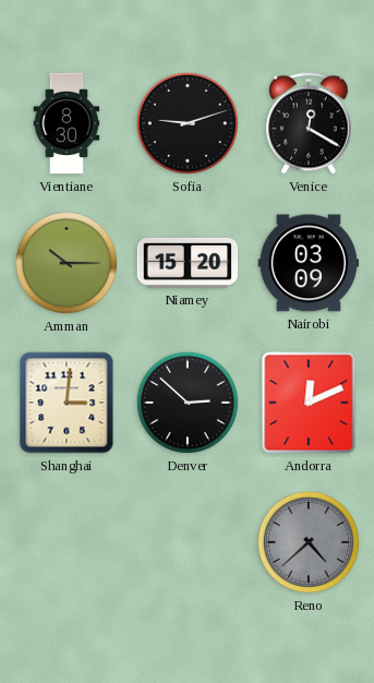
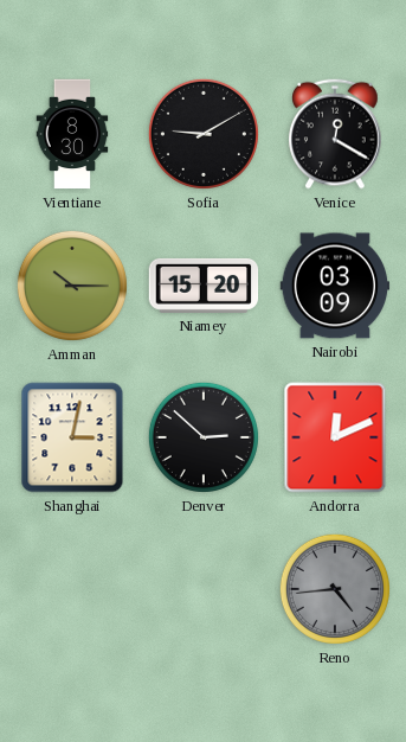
Sofia: 9:12 -> 9:10 (204, 134)
Shanghai: 3:01 -> 3:02 (72, 437)
Reno: 4:38 -> 4:44 (335, 589)
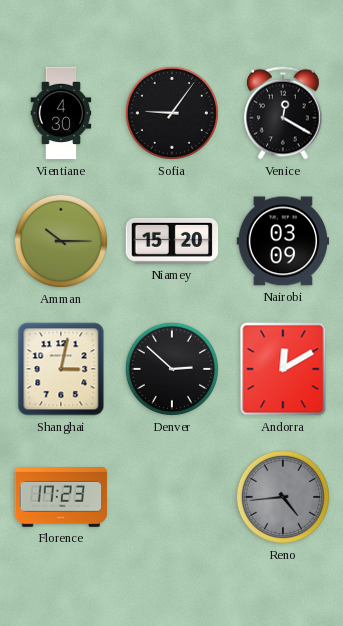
Vientiane: 8:30 -> 4:30 (61, 113)
Sofia: 9:10 -> 9:06 (172, 113)
Andorra: 12:11 -> 12:10 (283, 369)
Florence: none -> 17:23 (61, 498)
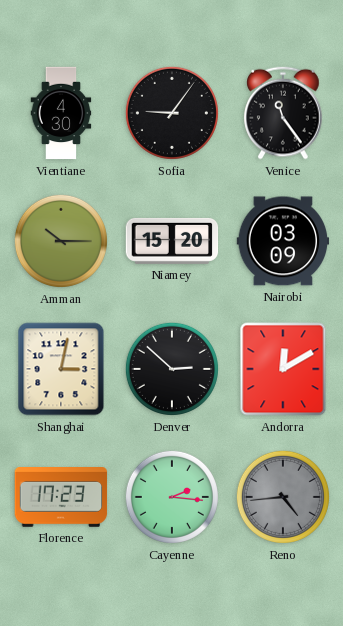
Venice: 12:20 -> 11:24 (283, 113)
Cayenne: none -> 2:16 (172, 497)
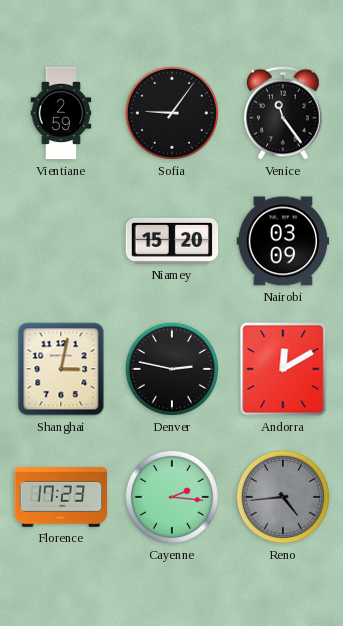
Vientiane: 4:30 -> 2:59 (61, 113)
Amman: 10:15 -> none (61, 241)
Denver: 2:52 -> 2:47 (172, 369)
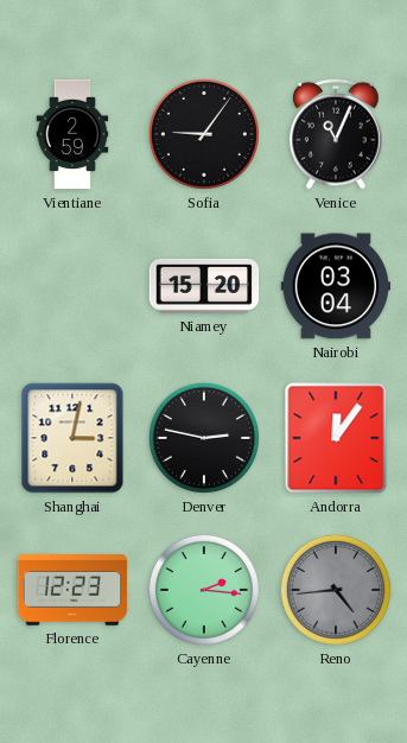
Venice: 11:24 -> 11:04 (336, 134)
Nairobi: 03:09 -> 03:04 (336, 286)
Andorra: 12:10 -> 12:06 (336, 438)
Florence: 17:23 -> 12:23 (72, 591)
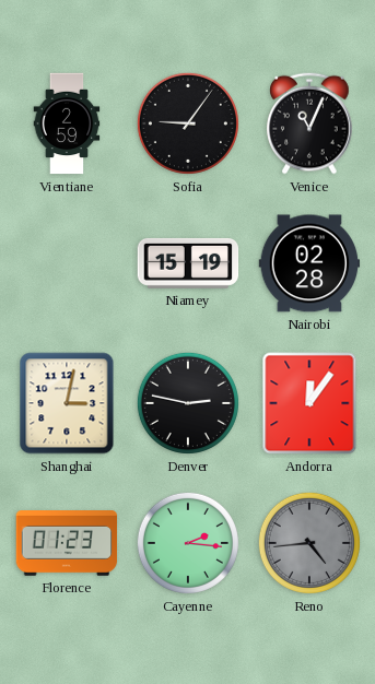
Niamey: 15:20 -> 15:19 (188, 263)
Nairobi: 03:04 -> 02:28 (309, 263)
Florence: 12:23 -> 01:23 (67, 544)
